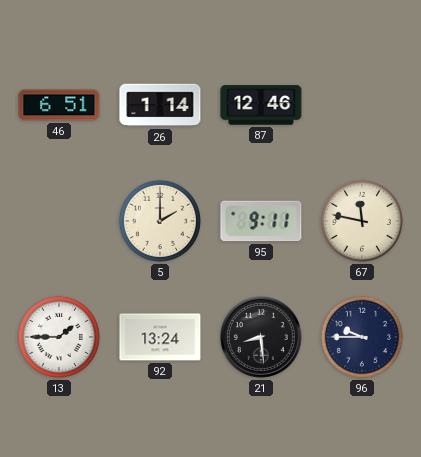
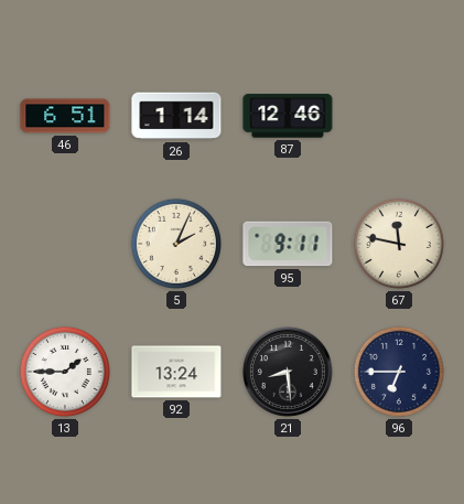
5: 2:00 -> 2:04 (176, 244)
96: 9:45 -> 6:45 (399, 372)
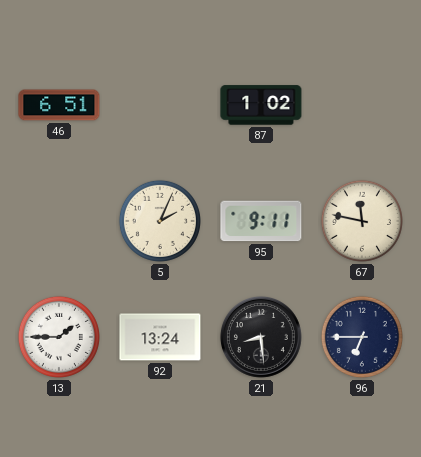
26: 1:14 -> none (176, 116)
87: 12:46 -> 1:02 (261, 105)
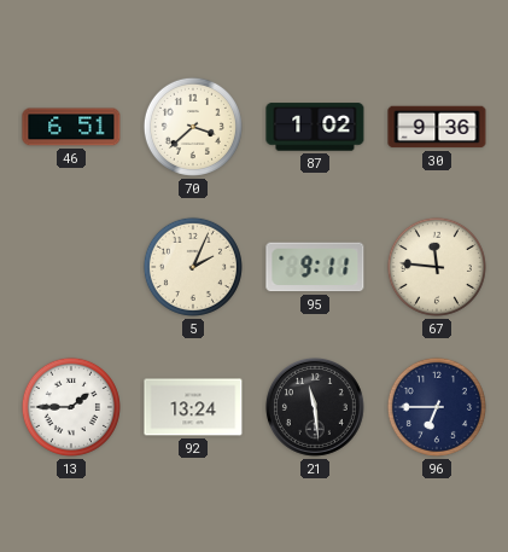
70: none -> 3:38 (193, 127)
30: none -> 9:36 (437, 127)
67: 11:47 -> 11:46 (437, 267)
21: 8:29 -> 11:29 (315, 407)
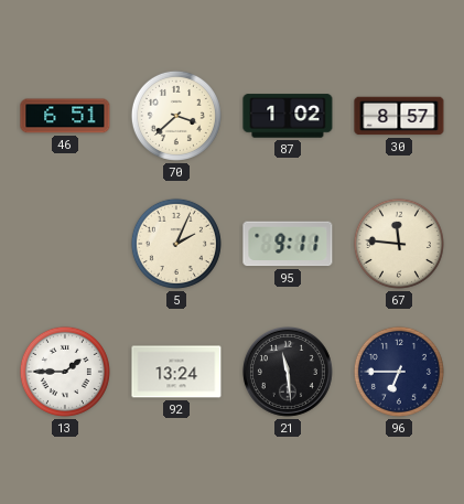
30: 9:36 -> 8:57 (399, 116)
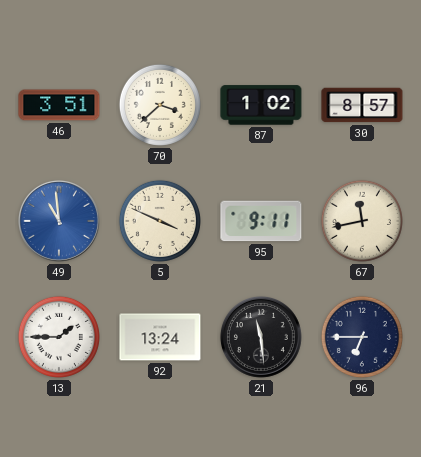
46: 6:51 -> 3:51 (59, 105)
49: none -> 10:59 (59, 221)
5: 2:04 -> 3:49 (160, 221)
67: 11:46 -> 11:43 (362, 221)
